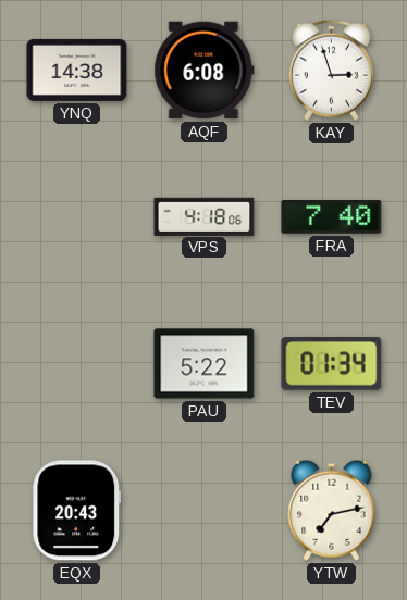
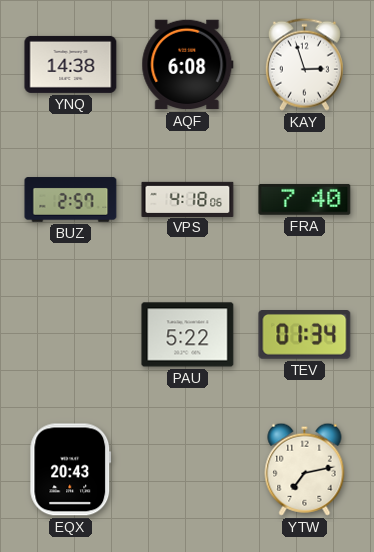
BUZ: none -> 2:57 (71, 200)
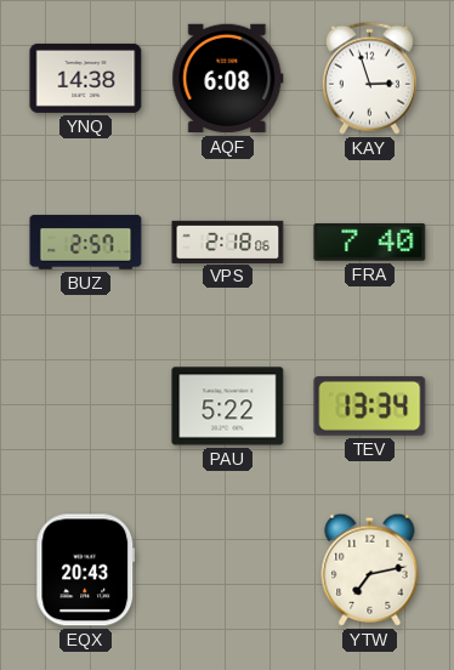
VPS: 4:18 -> 2:18 (228, 242)
TEV: 01:34 -> 13:34 (370, 407)
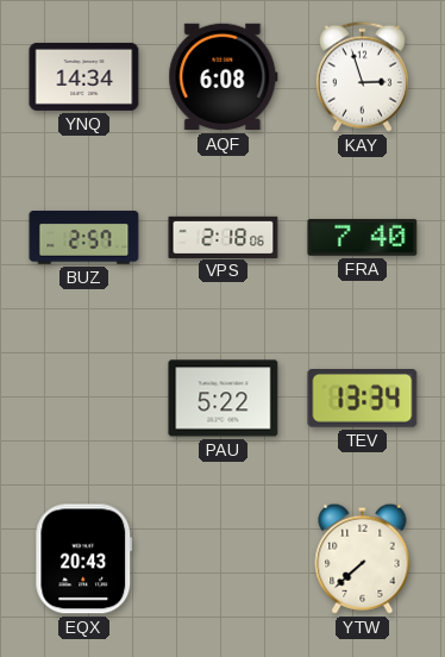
YNQ: 14:38 -> 14:34 (84, 76)
YTW: 7:13 -> 7:38 (363, 558)
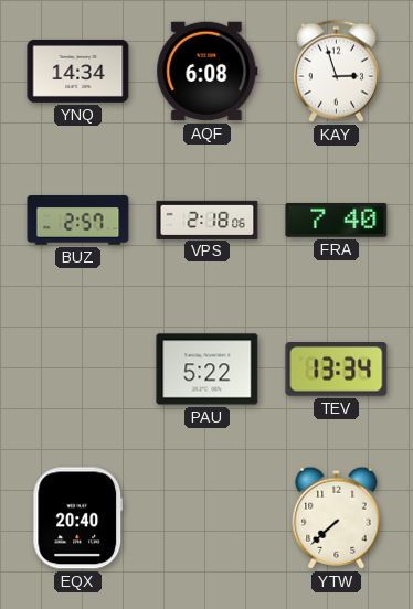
EQX: 20:43 -> 20:40 (78, 519)
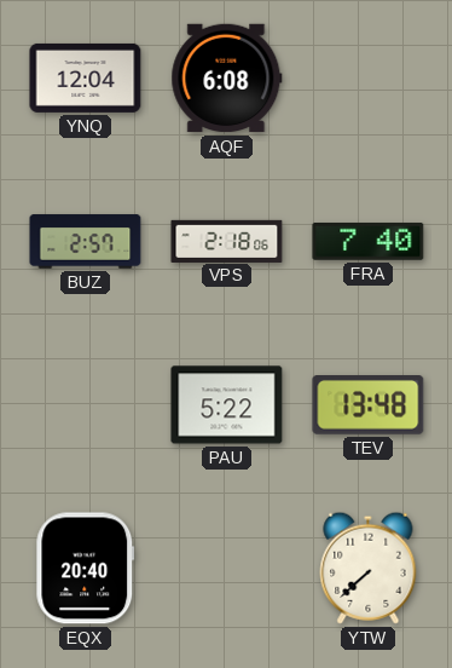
YNQ: 14:34 -> 12:04 (86, 77)
KAY: 2:57 -> none (336, 71)
TEV: 13:34 -> 13:48 (369, 405)
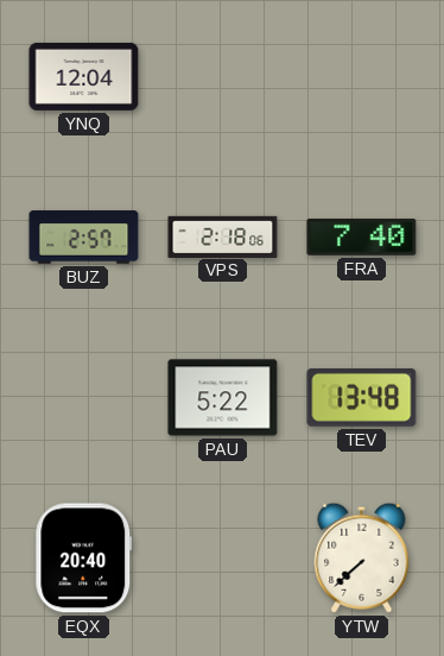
AQF: 6:08 -> none (227, 79)
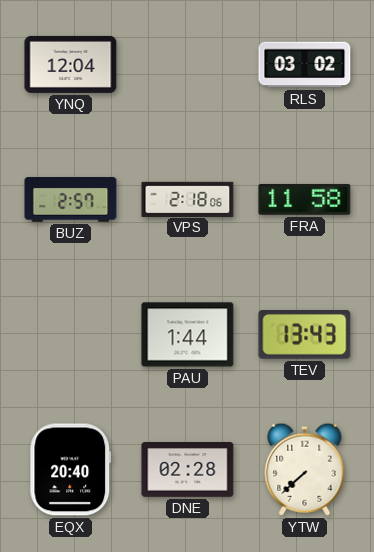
RLS: none -> 03:02 (305, 65)
FRA: 7:40 -> 11:58 (305, 199)
PAU: 5:22 -> 1:44 (188, 335)
TEV: 13:48 -> 13:43 (305, 335)
DNE: none -> 02:28 (188, 470)
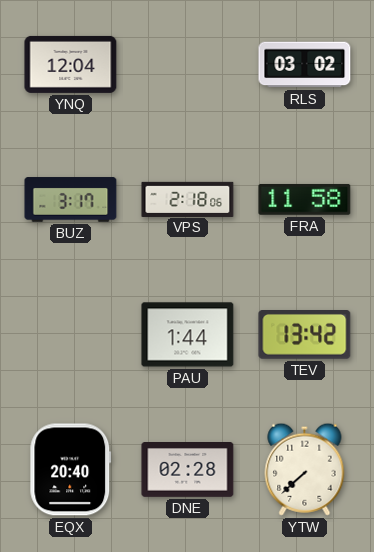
BUZ: 2:57 -> 3:17 (71, 200)
TEV: 13:43 -> 13:42 (305, 335)
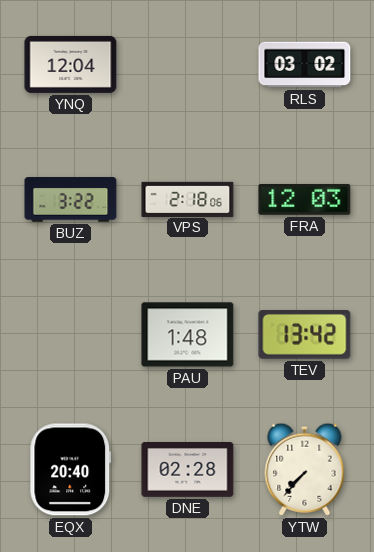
BUZ: 3:17 -> 3:22 (71, 200)
FRA: 11:58 -> 12:03 (305, 199)
PAU: 1:44 -> 1:48 (188, 335)
YTW: 7:38 -> 7:37 (305, 469)
